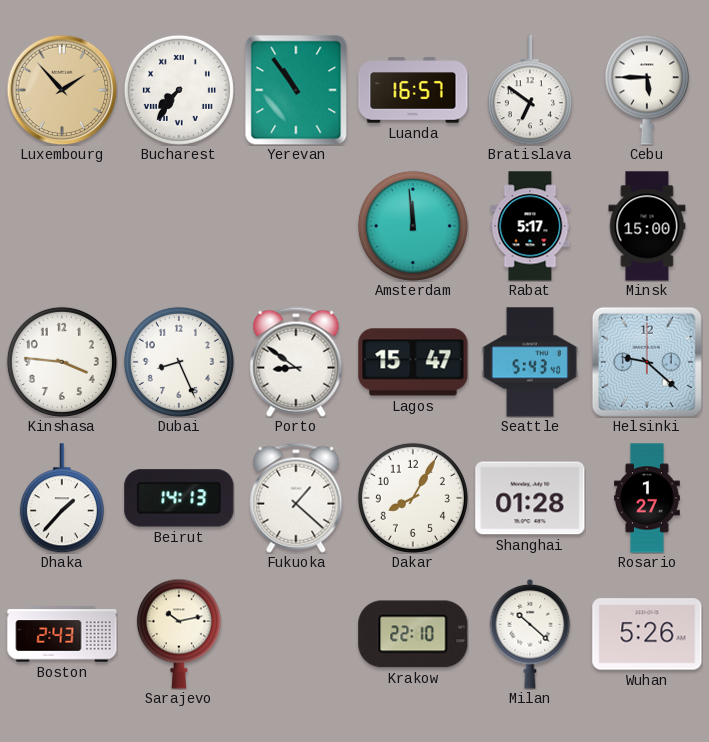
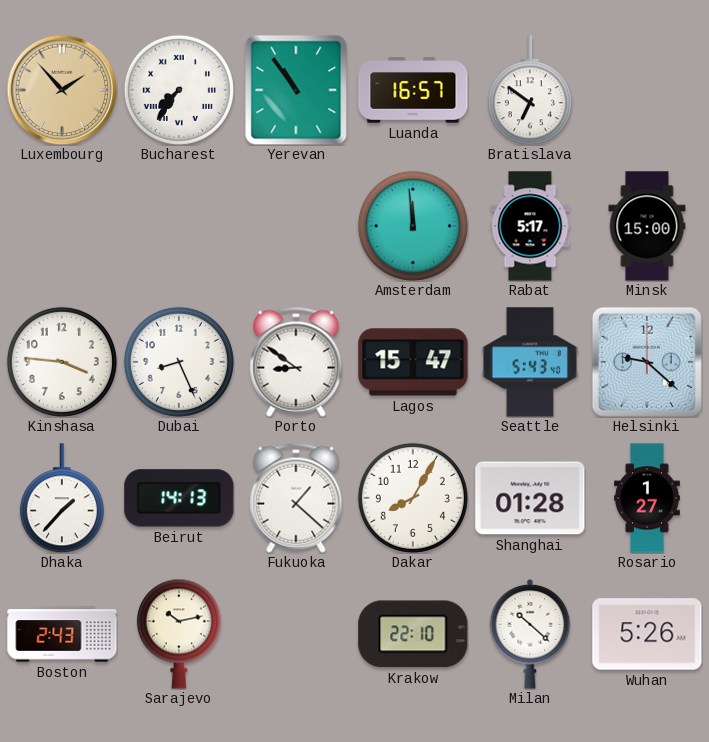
Cebu: 5:45 -> none (647, 90)
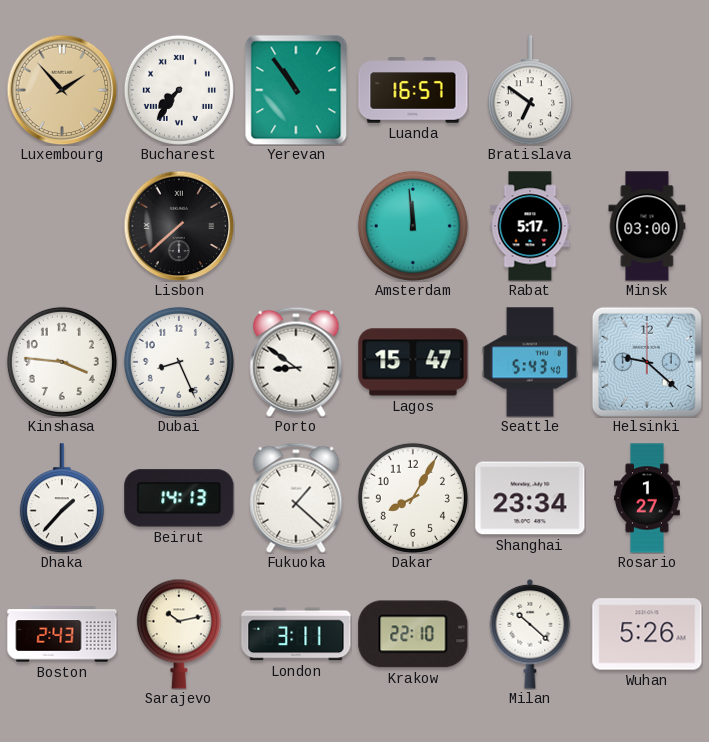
Lisbon: none -> 7:38 (179, 226)
Minsk: 15:00 -> 03:00 (647, 226)
Shanghai: 01:28 -> 23:34 (530, 498)
London: none -> 3:11 (296, 634)
